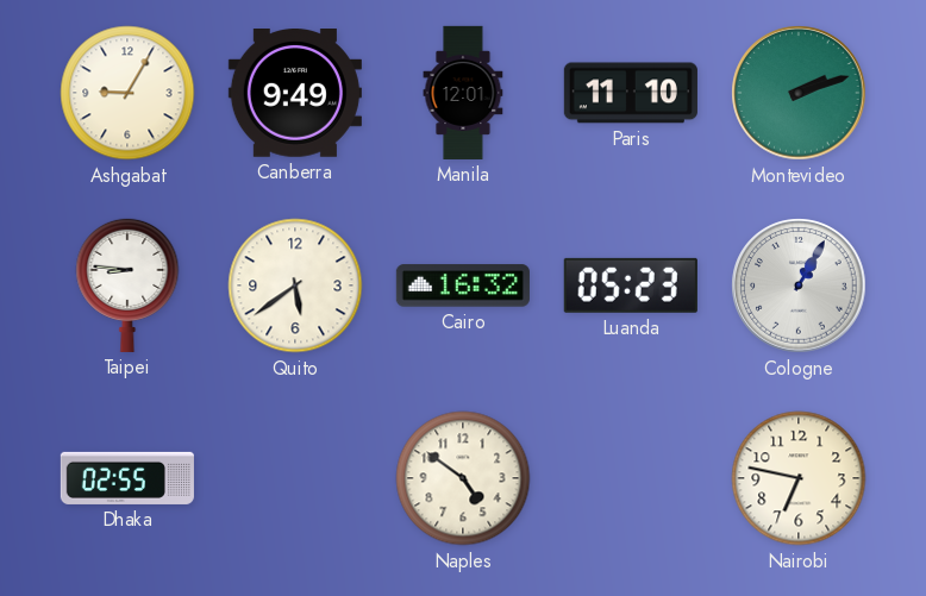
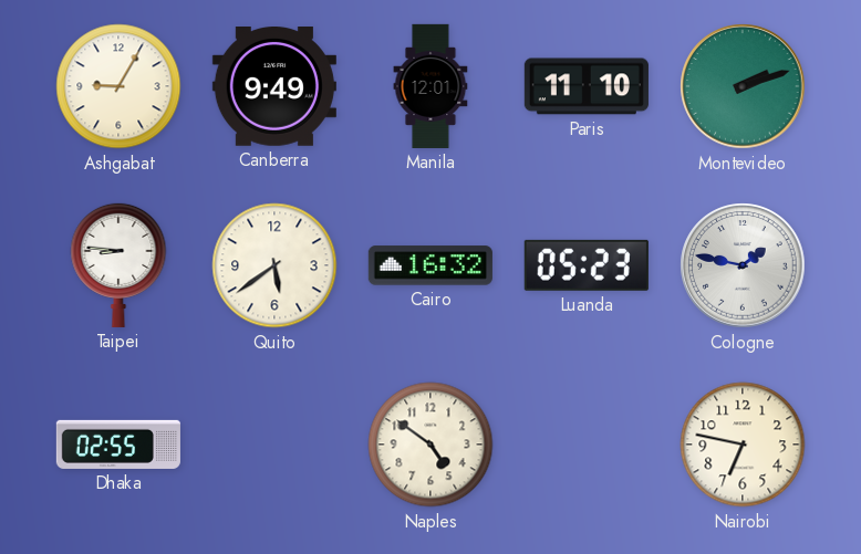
Cologne: 1:05 -> 1:47 (743, 265)
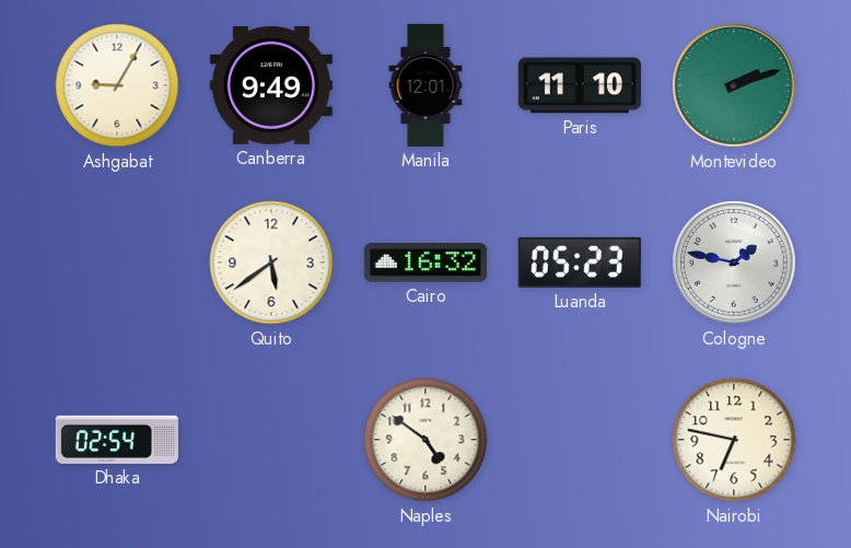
Taipei: 8:46 -> none (118, 264)
Dhaka: 02:55 -> 02:54 (117, 440)
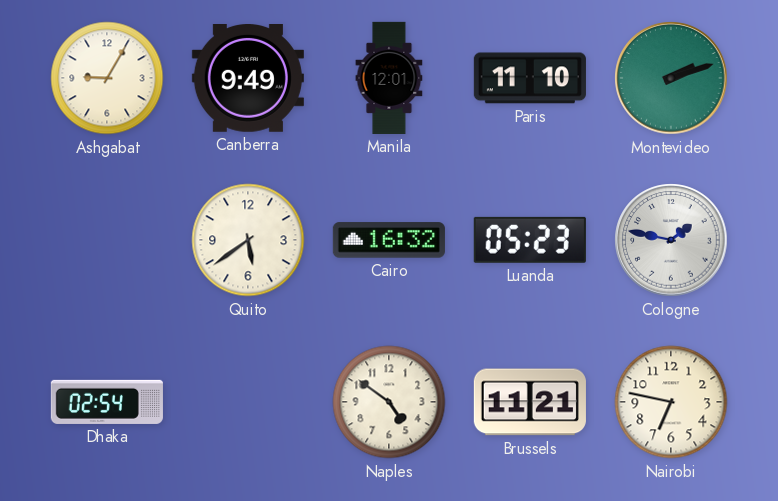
Brussels: none -> 11:21 (530, 402)
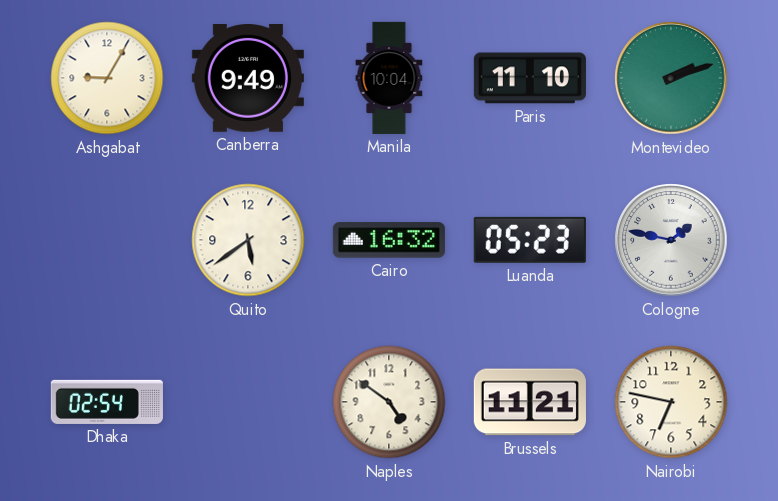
Manila: 12:01 -> 10:04 (389, 78)
